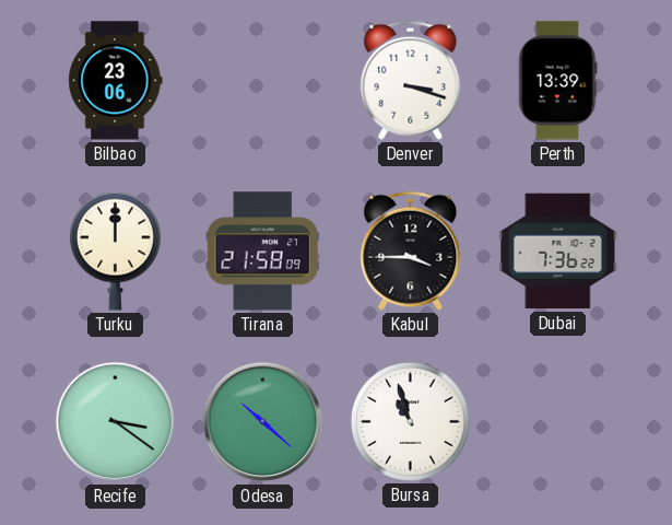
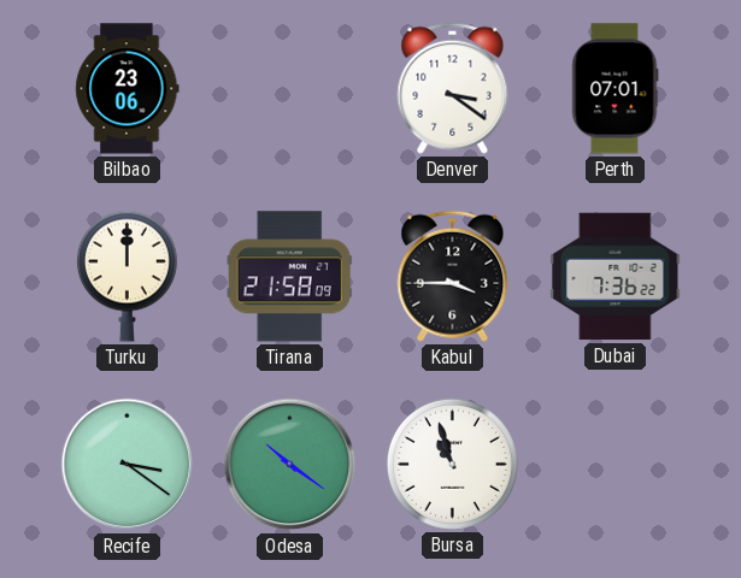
Denver: 3:18 -> 3:21 (453, 88)
Perth: 13:39 -> 07:01 (616, 89)
Odesa: 10:22 -> 10:21 (290, 465)
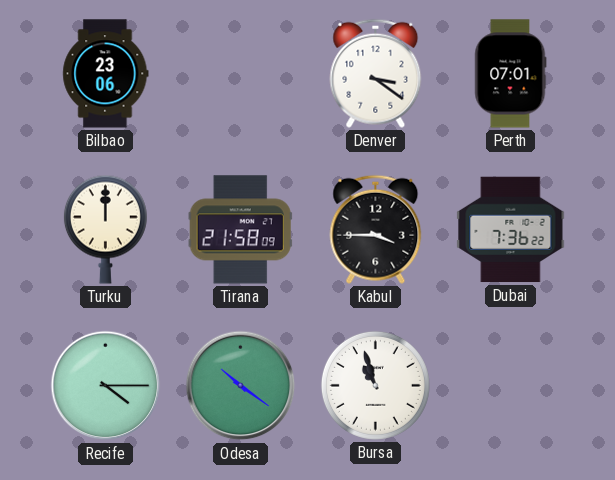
Recife: 3:21 -> 4:15 (106, 386)
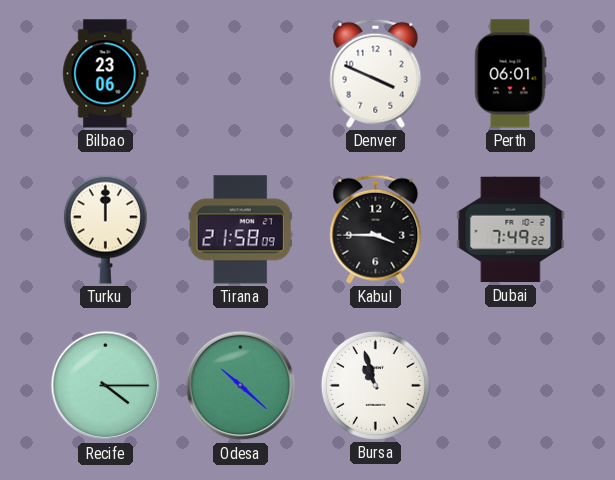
Denver: 3:21 -> 3:49 (376, 73)
Perth: 07:01 -> 06:01 (511, 74)
Dubai: 7:36 -> 7:49 (511, 230)
Odesa: 10:21 -> 10:22 (241, 386)
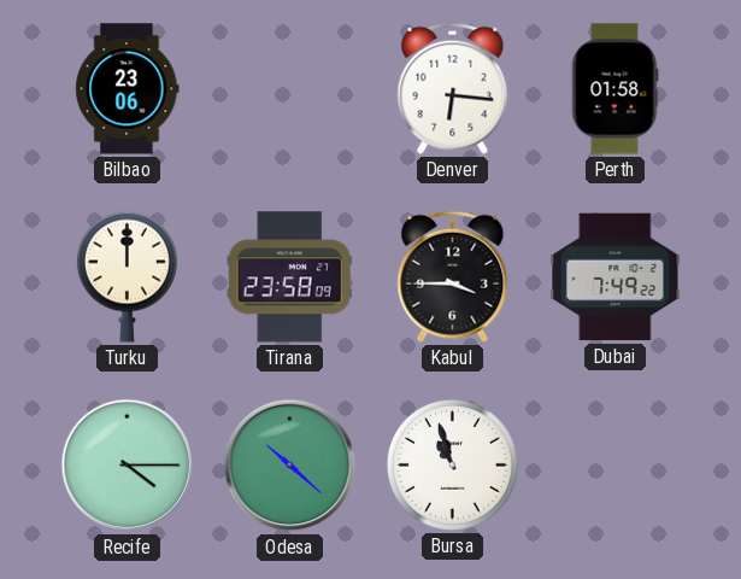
Denver: 3:49 -> 6:16 (453, 88)
Perth: 06:01 -> 01:58 (616, 89)
Tirana: 21:58 -> 23:58 (289, 277)
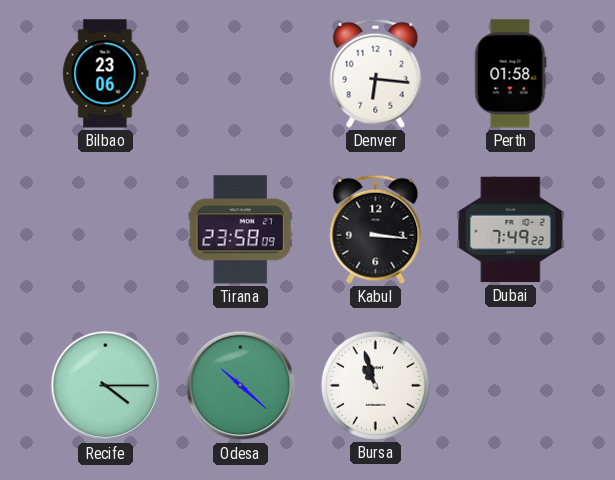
Turku: 12:00 -> none (127, 276)
Kabul: 3:45 -> 3:16 (376, 229)
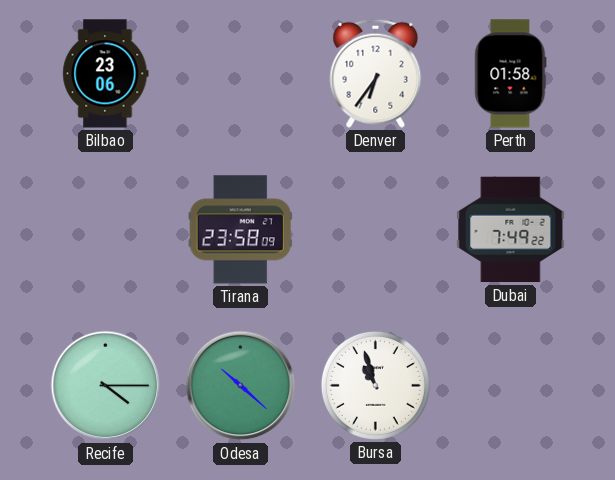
Denver: 6:16 -> 6:36 (376, 73)
Kabul: 3:16 -> none (376, 229)
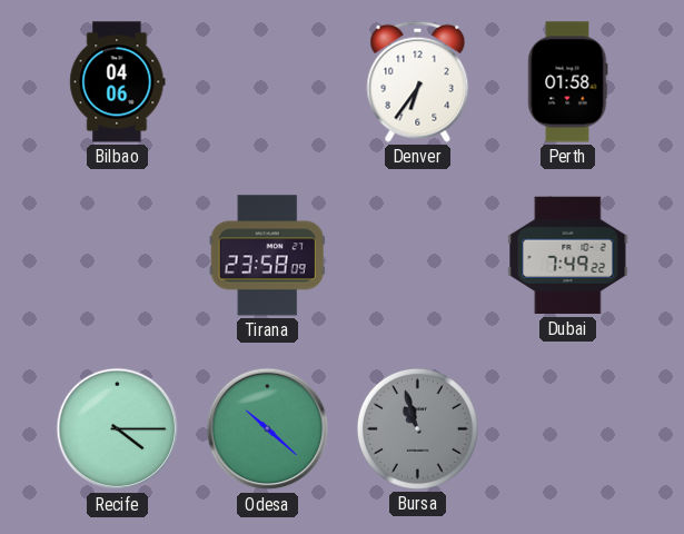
Bilbao: 23:06 -> 04:06 (118, 82)
Bursa dial: white -> grey (417, 428)
